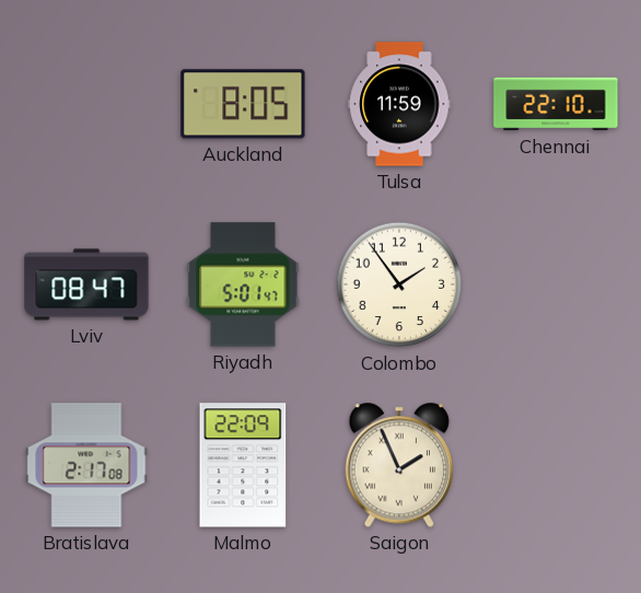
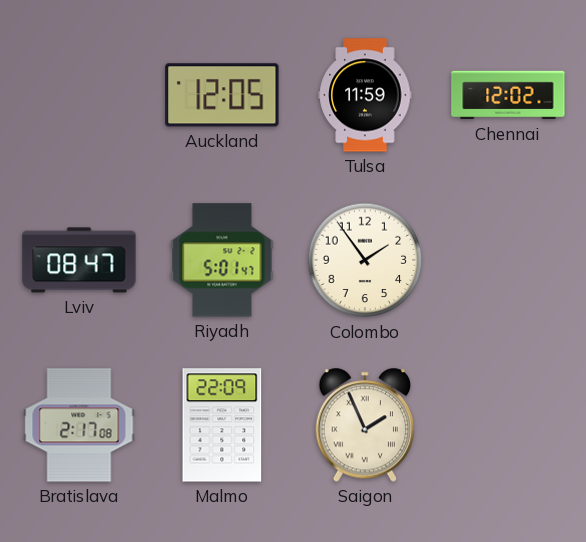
Auckland: 8:05 -> 12:05 (222, 95)
Chennai: 22:10 -> 12:02 (508, 95)
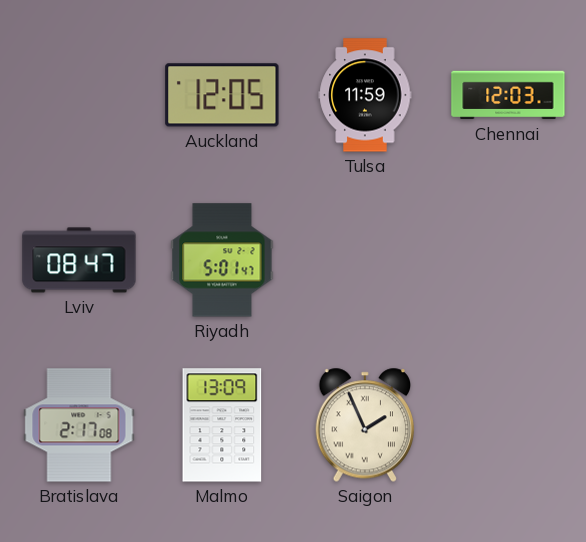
Chennai: 12:02 -> 12:03 (508, 95)
Colombo: 1:54 -> none (365, 260)
Malmo: 22:09 -> 13:09 (222, 425)
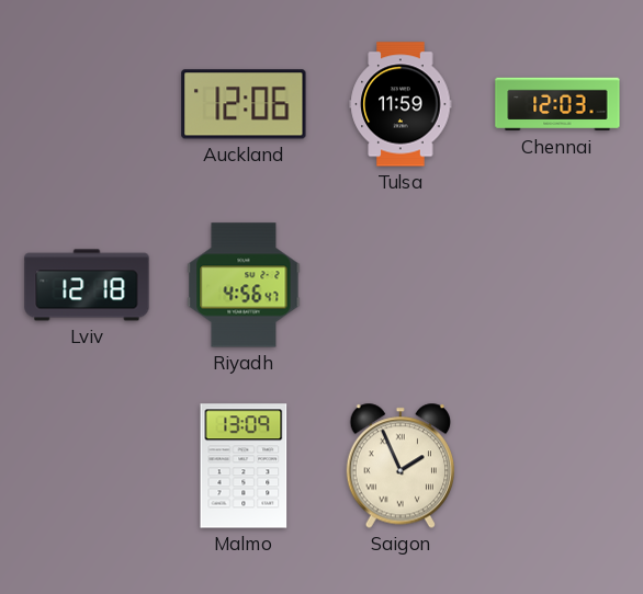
Auckland: 12:05 -> 12:06 (244, 104)
Lviv: 08:47 -> 12:18 (87, 285)
Riyadh: 5:01 -> 4:56 (244, 285)
Bratislava: 2:17 -> none (79, 425)
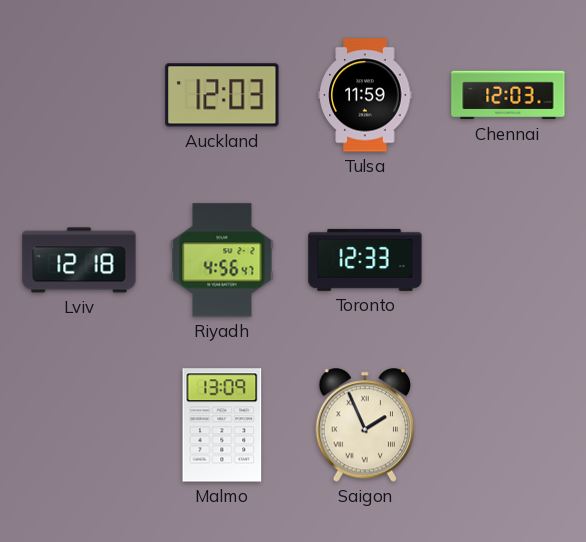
Auckland: 12:06 -> 12:03 (222, 95)
Toronto: none -> 12:33 (365, 260)
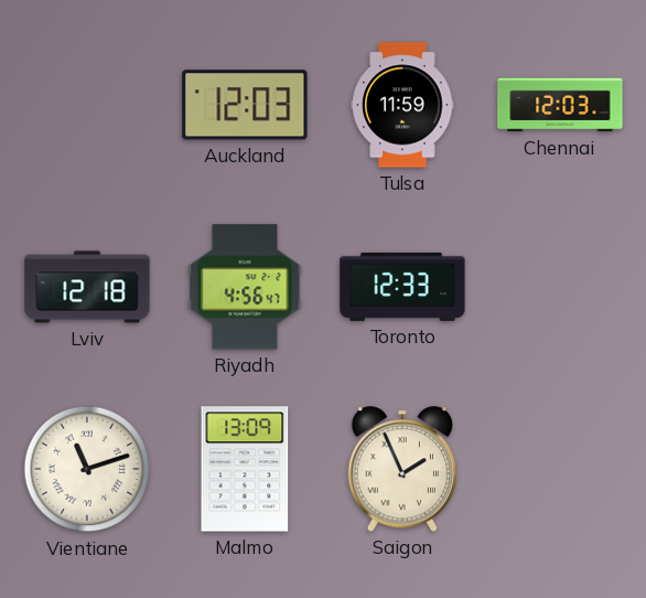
Vientiane: none -> 11:12 (87, 469)
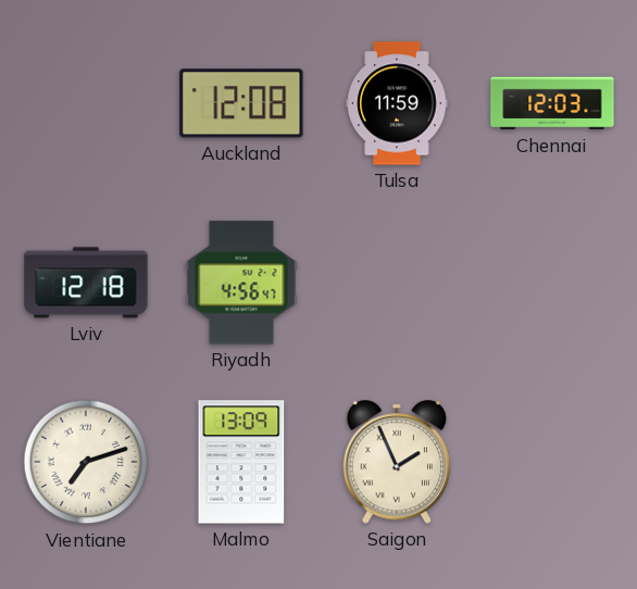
Auckland: 12:03 -> 12:08 (241, 103)
Toronto: 12:33 -> none (402, 287)
Vientiane: 11:12 -> 7:12 (86, 462)
